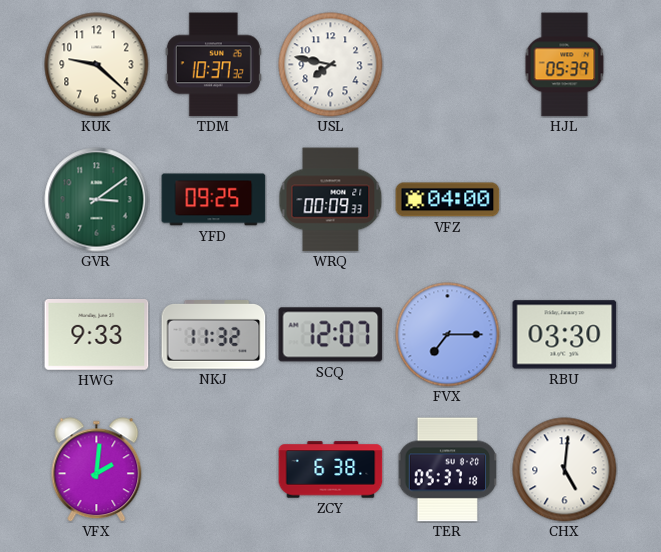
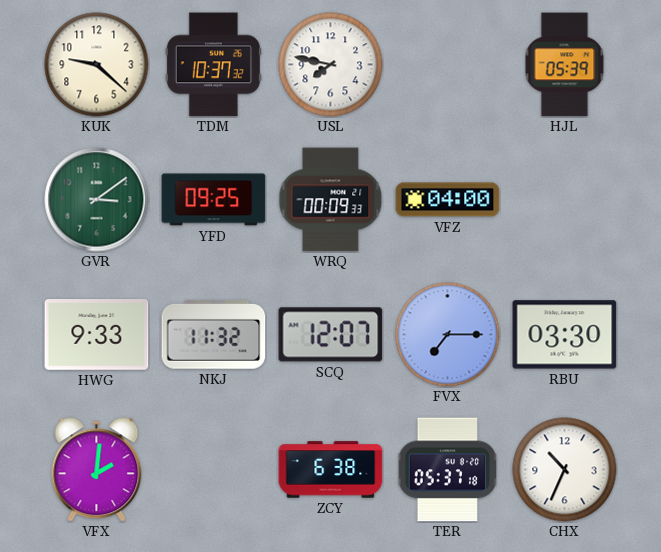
CHX: 5:01 -> 10:34 (565, 470)
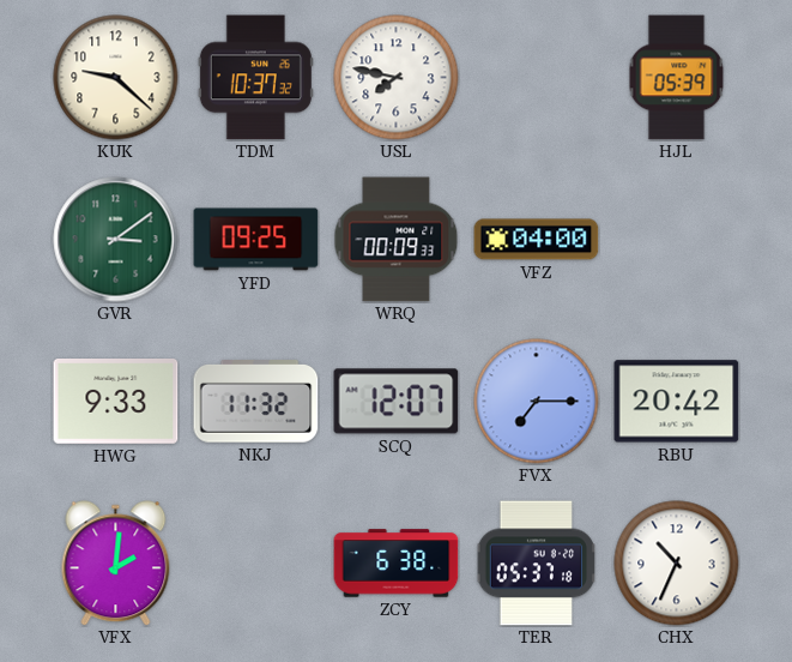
RBU: 03:30 -> 20:42 (677, 402)
